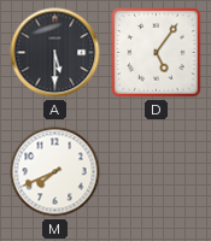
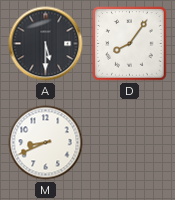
D: 5:06 -> 8:06 (130, 44)
M: 7:41 -> 8:41 (46, 143)
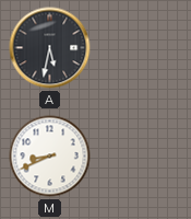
A: 5:30 -> 5:32 (50, 48)
D: 8:06 -> none (130, 44)
